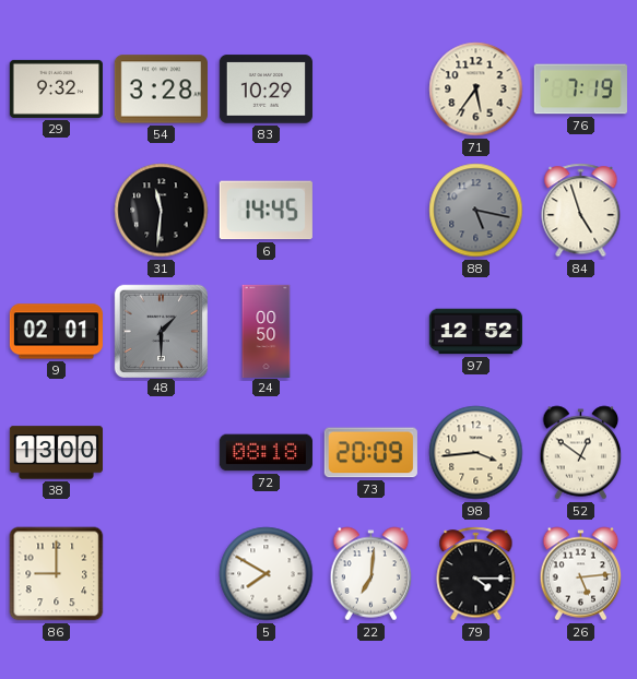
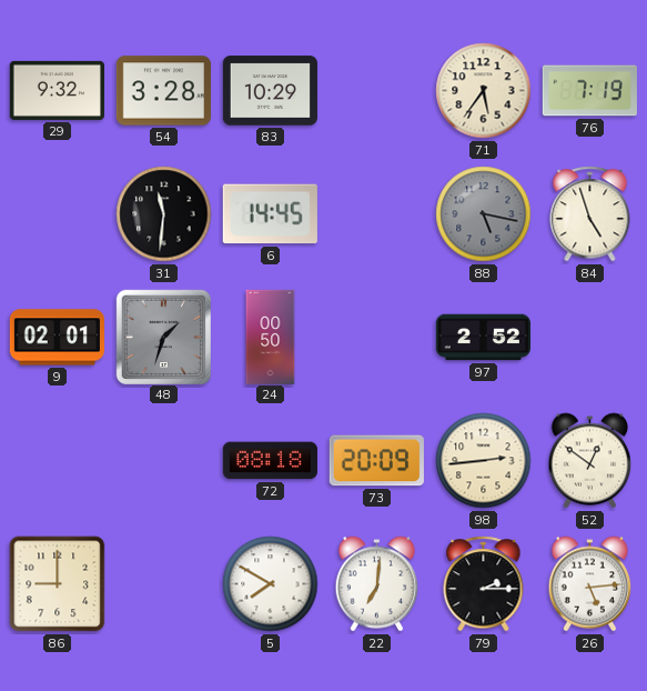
48: 1:30 -> 1:33 (163, 337)
97: 12:52 -> 2:52 (483, 338)
38: 13:00 -> none (56, 453)
98: 3:44 -> 2:44 (484, 461)
79: 4:15 -> 2:15 (484, 584)
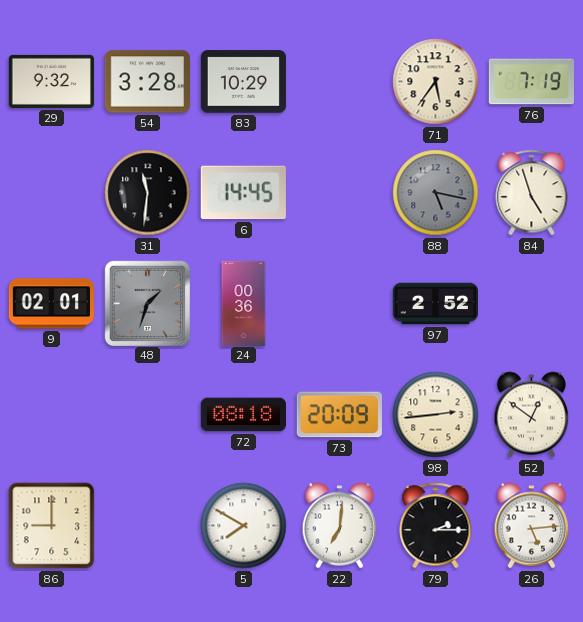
24: 00:50 -> 00:36 (244, 303)
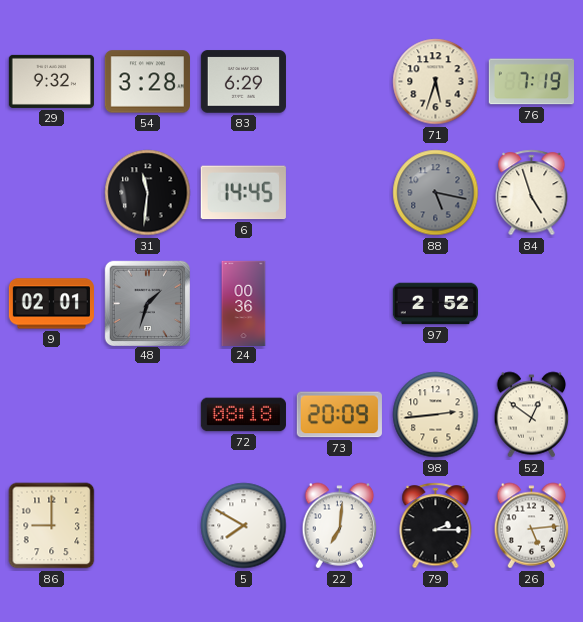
83: 10:29 -> 6:29 (243, 82)
71: 5:36 -> 5:33 (436, 82)
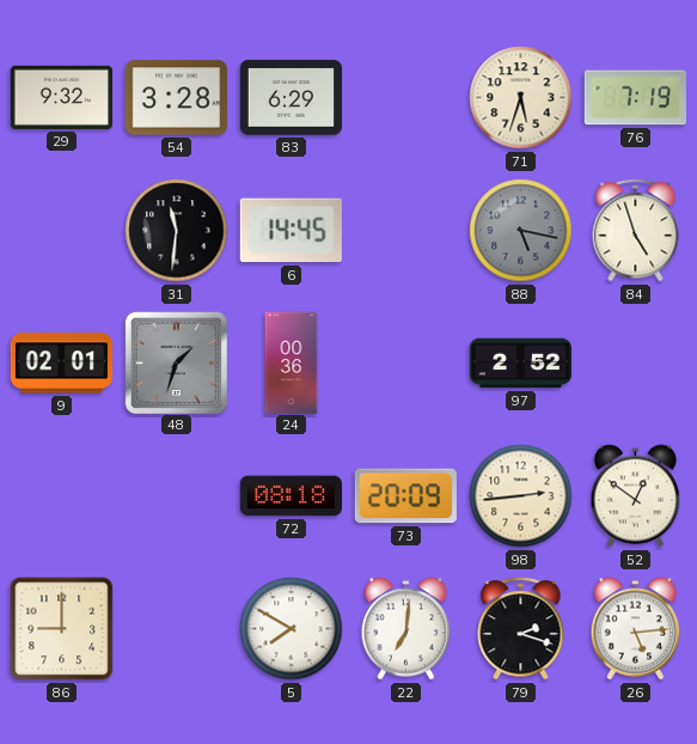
79: 2:15 -> 2:18 (521, 629)
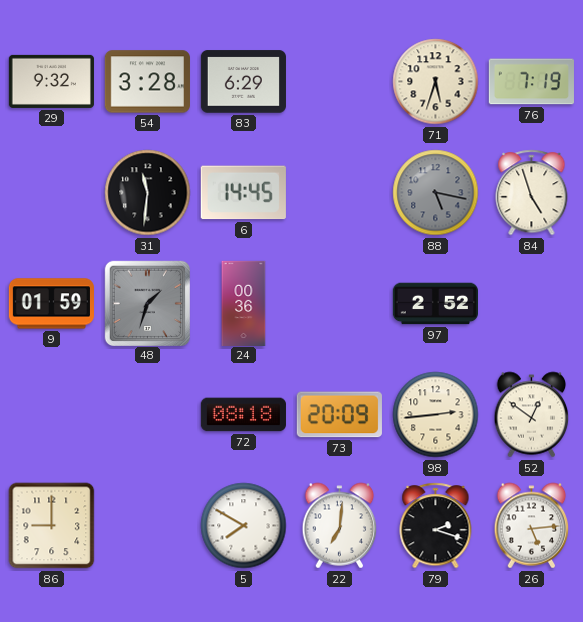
9: 02:01 -> 01:59 (51, 304)
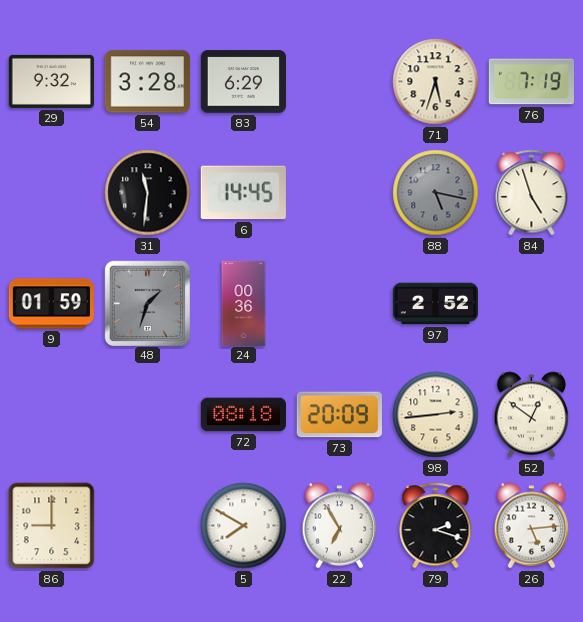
22: 7:01 -> 6:55 (340, 526)
